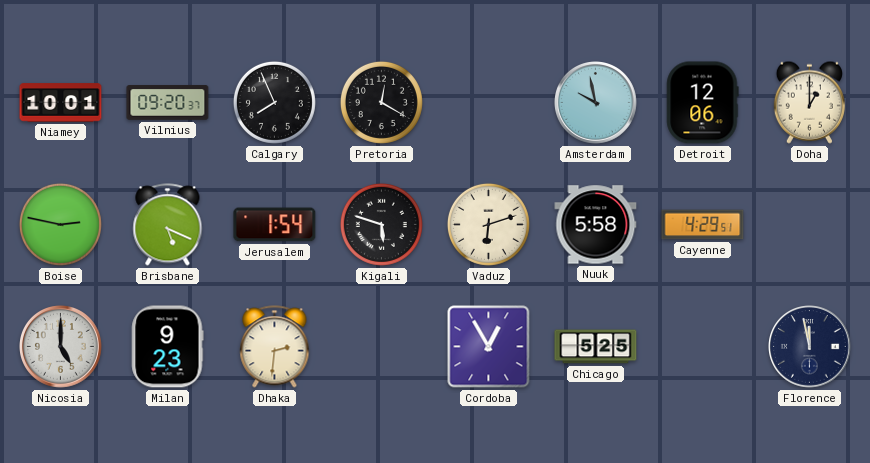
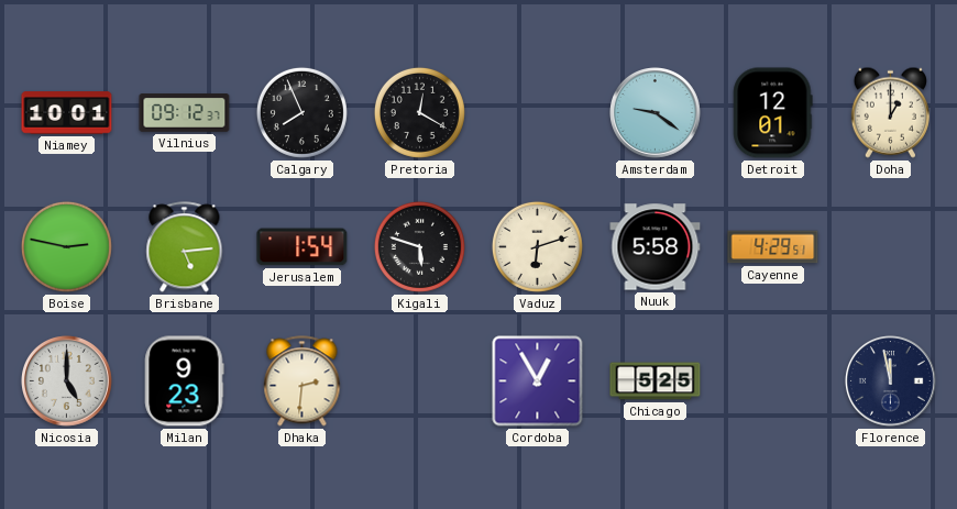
Vilnius: 09:20 -> 09:12 (185, 113)
Amsterdam: 9:58 -> 9:21 (656, 113)
Detroit: 12:06 -> 12:01 (773, 113)
Brisbane: 5:19 -> 5:14 (185, 247)
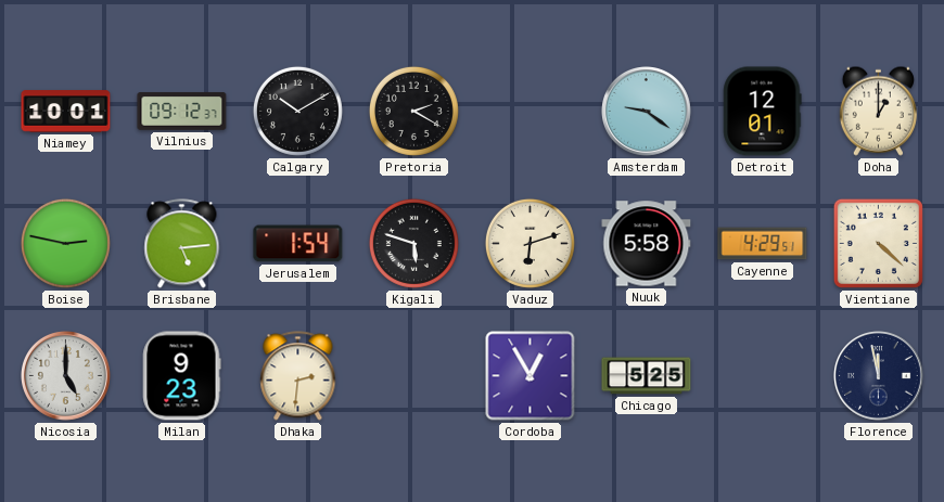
Calgary: 7:56 -> 10:10 (297, 111)
Pretoria: 12:20 -> 2:20 (413, 111)
Vientiane: none -> 4:22 (878, 243)
